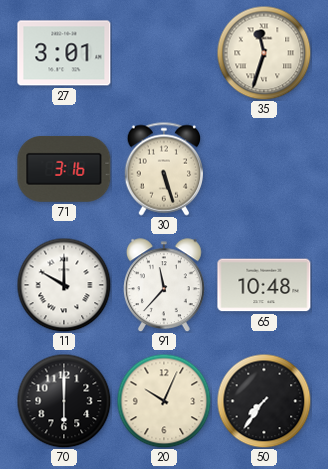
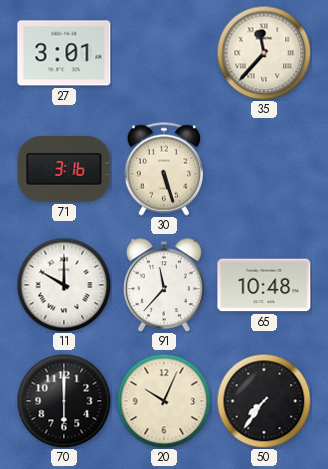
35: 11:33 -> 11:37 (264, 53)
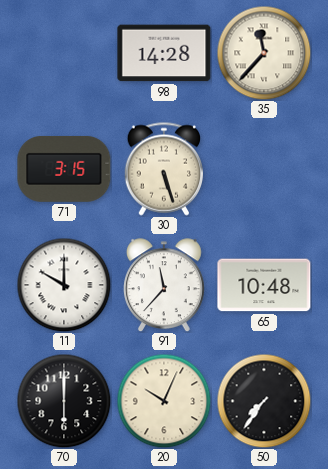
27: 3:01 -> none (64, 53)
98: none -> 14:28 (164, 53)
71: 3:16 -> 3:15 (64, 169)
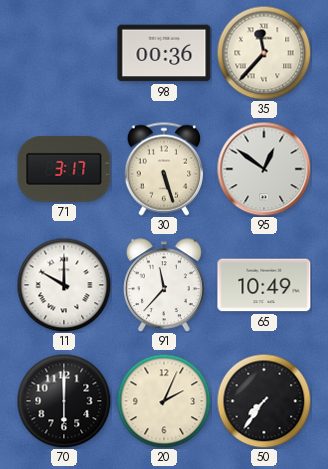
98: 14:28 -> 00:36 (164, 53)
71: 3:15 -> 3:17 (64, 169)
95: none -> 12:51 (264, 169)
65: 10:48 -> 10:49 (264, 285)
20: 10:04 -> 2:04 (164, 401)
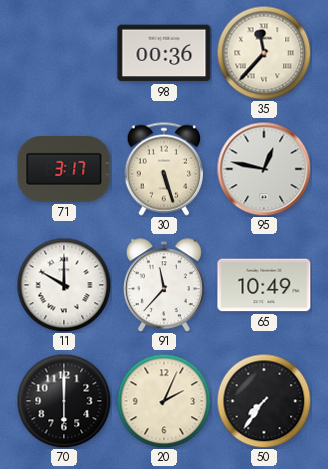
95: 12:51 -> 12:47 (264, 169)
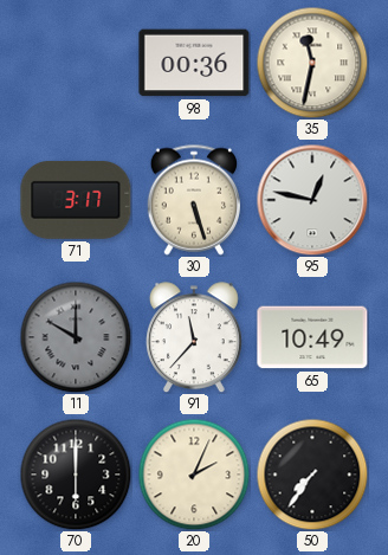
35: 11:37 -> 11:32 (312, 63)
11 dial: white -> grey (76, 337)
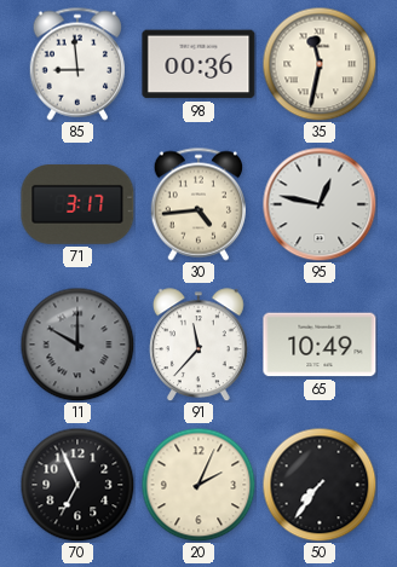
85: none -> 8:59 (77, 64)
30: 5:27 -> 4:44 (198, 204)
70: 6:00 -> 6:56 (77, 485)
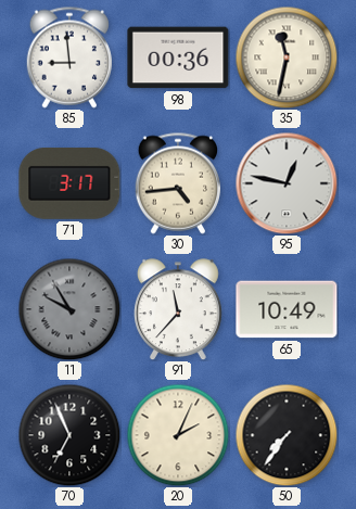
11: 10:00 -> 9:55 (69, 309)
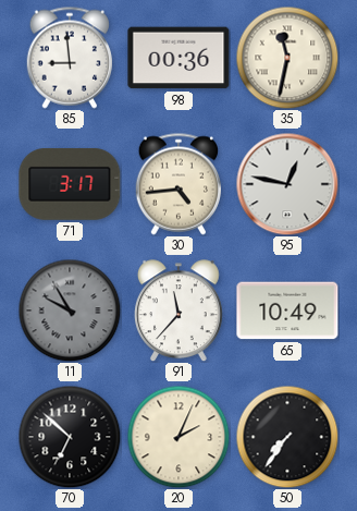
70: 6:56 -> 6:52 (70, 437)
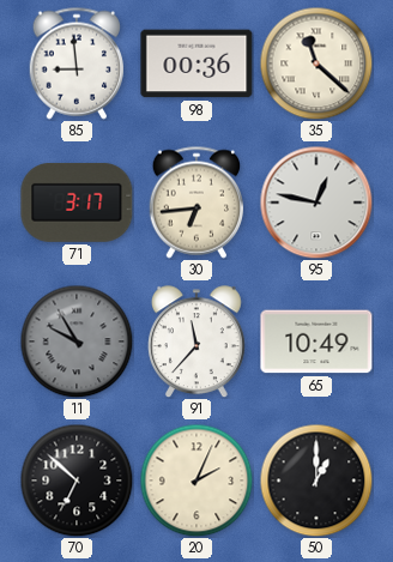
35: 11:32 -> 11:22 (316, 64)
30: 4:44 -> 6:44 (196, 203)
50: 7:36 -> 1:00 (316, 481)
